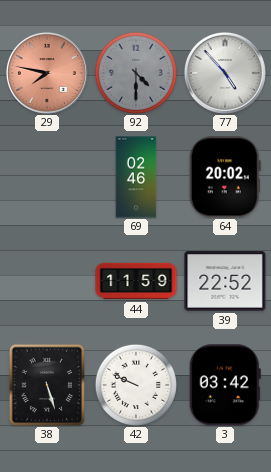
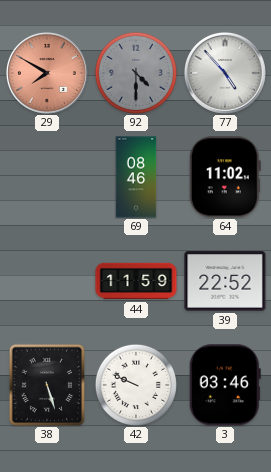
29: 7:47 -> 7:50 (47, 73)
69: 02:46 -> 08:46 (136, 177)
64: 20:02 -> 11:02 (225, 177)
3: 03:42 -> 03:46 (225, 385)
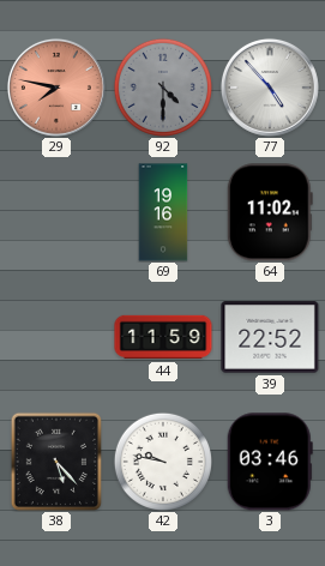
29: 7:50 -> 7:47 (56, 88)
69: 08:46 -> 19:16 (163, 212)
38: 5:27 -> 5:23 (55, 460)
42: 9:49 -> 9:47 (163, 462)
